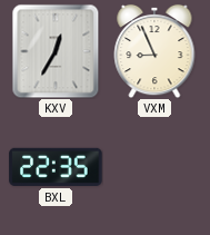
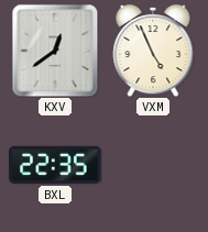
KXV: 12:35 -> 12:39 (55, 51)
VXM: 8:56 -> 4:56 (153, 51)
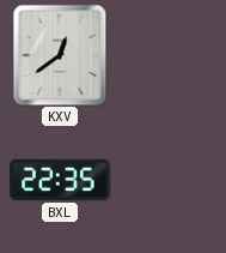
VXM: 4:56 -> none (153, 51)
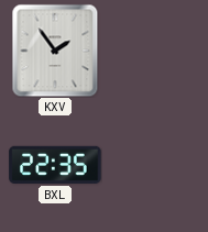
KXV: 12:39 -> 1:54 (55, 51)
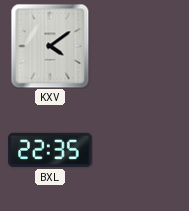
KXV: 1:54 -> 4:09 (50, 46)
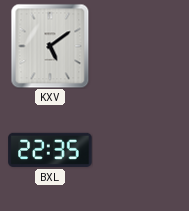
KXV: 4:09 -> 5:09 (50, 46)
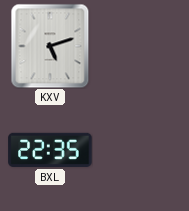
KXV: 5:09 -> 5:12 (50, 46)
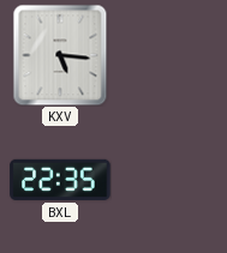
KXV: 5:12 -> 5:16 (60, 55)
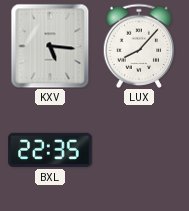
LUX: none -> 8:07 (139, 45)
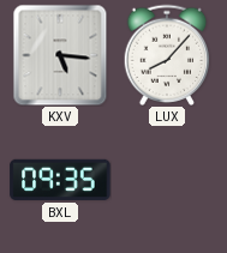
BXL: 22:35 -> 09:35 (60, 180)
